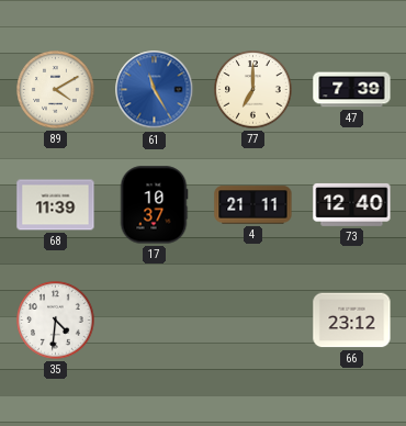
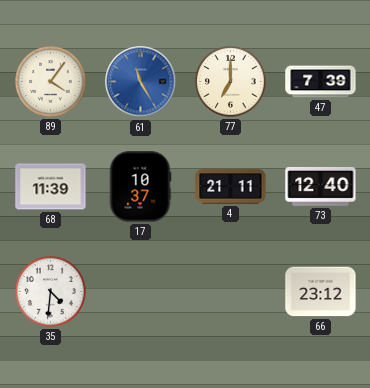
89: 4:10 -> 4:06 (51, 82)
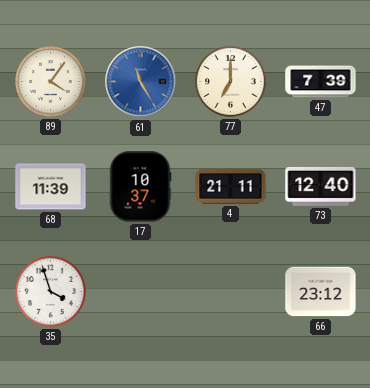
35: 4:31 -> 3:57 (51, 292)
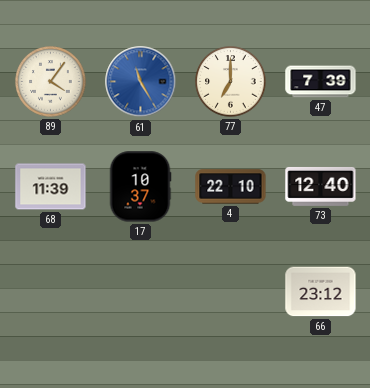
4: 21:11 -> 22:10 (231, 187)
35: 3:57 -> none (51, 292)
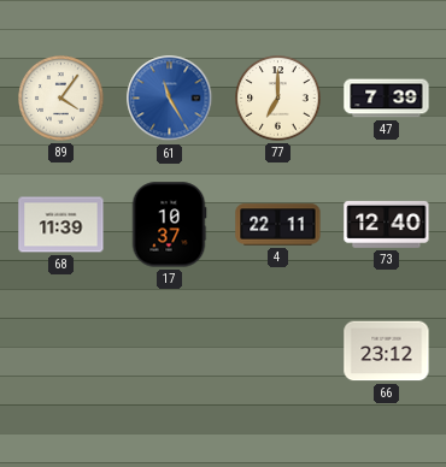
4: 22:10 -> 22:11 (278, 225)
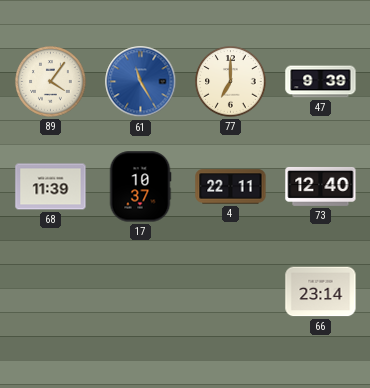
47: 7:39 -> 9:39 (321, 82)
66: 23:12 -> 23:14 (321, 292)
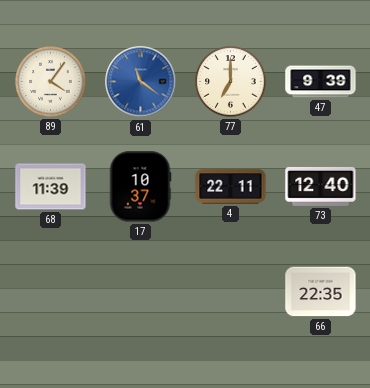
61: 11:25 -> 11:21 (141, 82)
66: 23:14 -> 22:35 (321, 292)
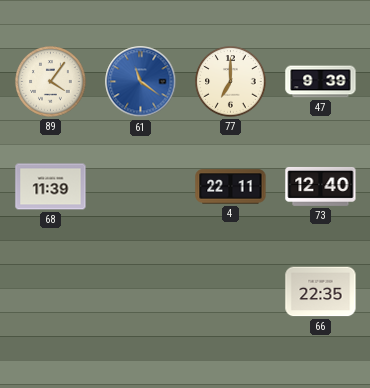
17: 10:37 -> none (140, 187)
